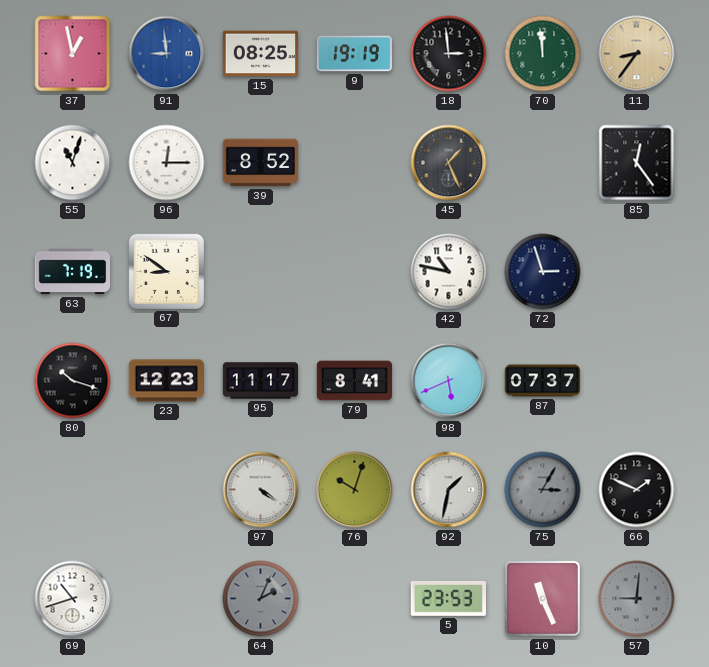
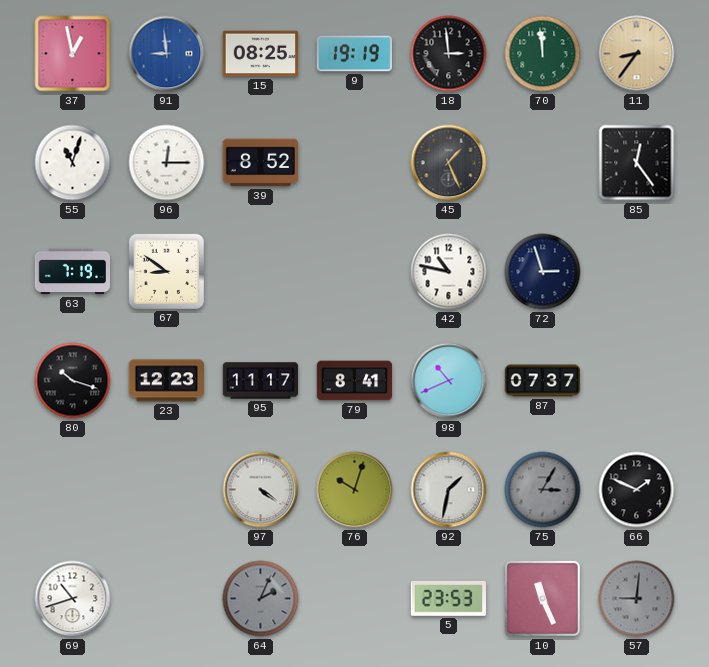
98: 5:41 -> 10:41 (449, 381)
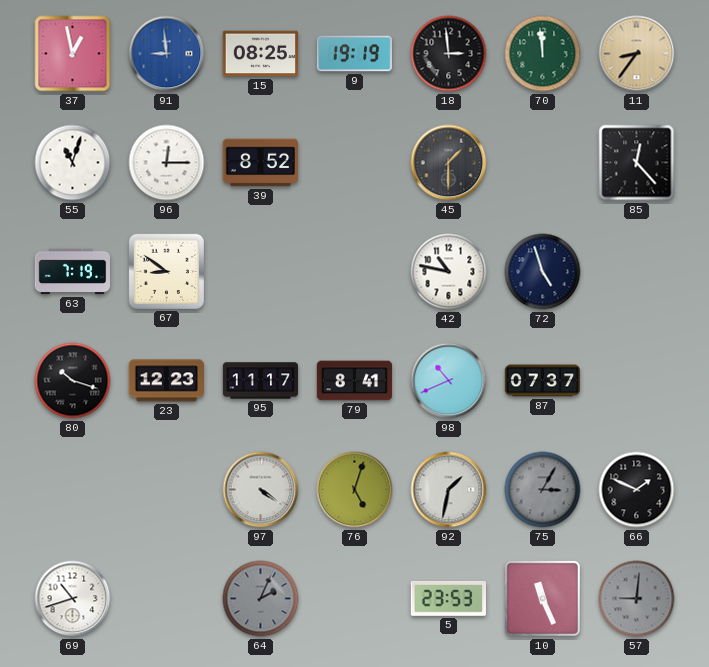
45: 1:26 -> 1:30 (449, 163)
85: 12:24 -> 12:23 (637, 163)
72: 2:57 -> 4:57 (543, 272)
76: 10:03 -> 5:03 (355, 490)
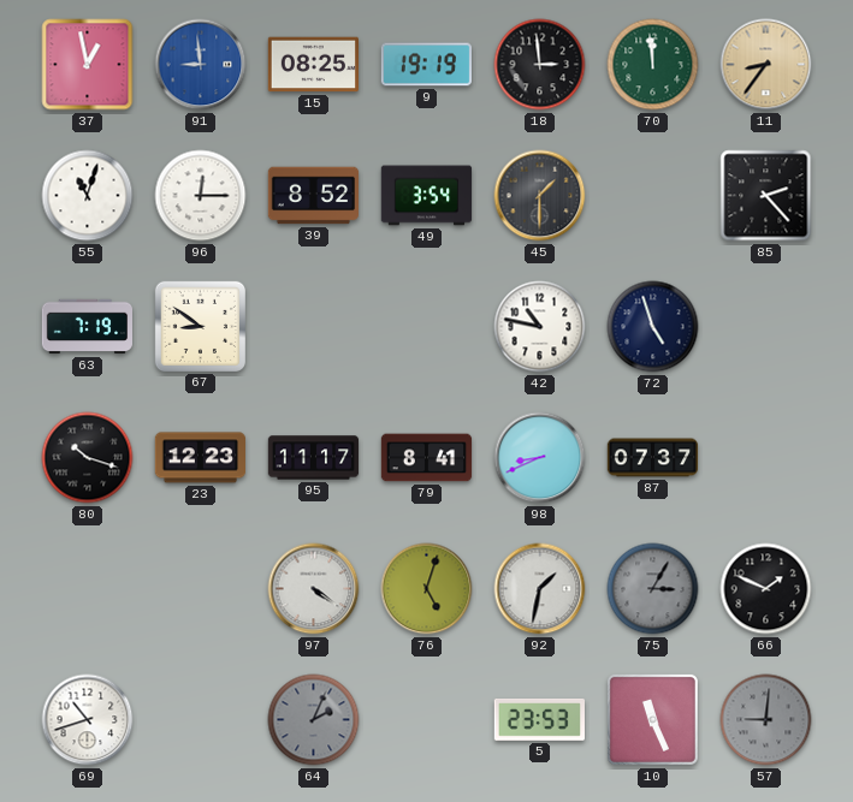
49: none -> 3:54 (427, 196)
85: 12:23 -> 2:23 (766, 196)
98: 10:41 -> 8:41 (540, 458)
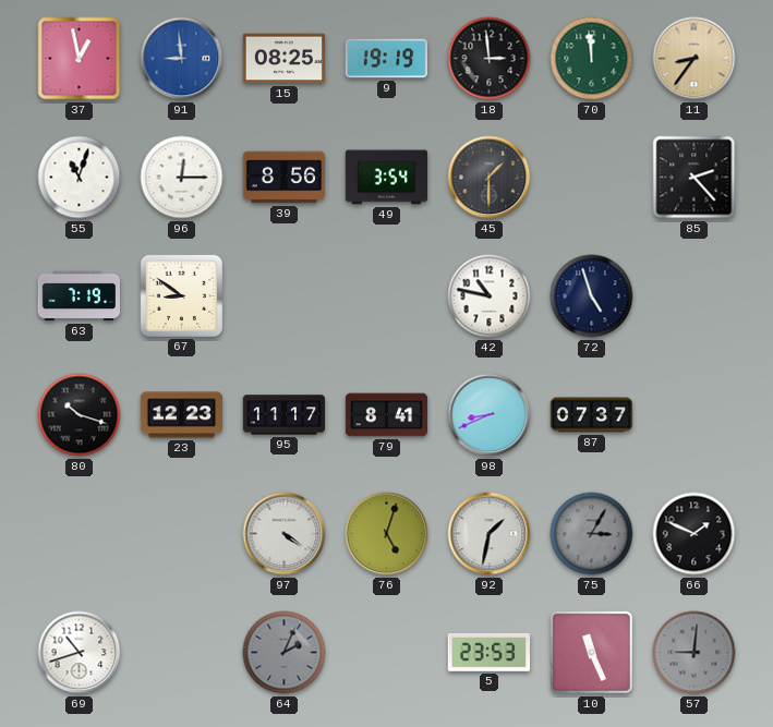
39: 8:52 -> 8:56 (285, 178)
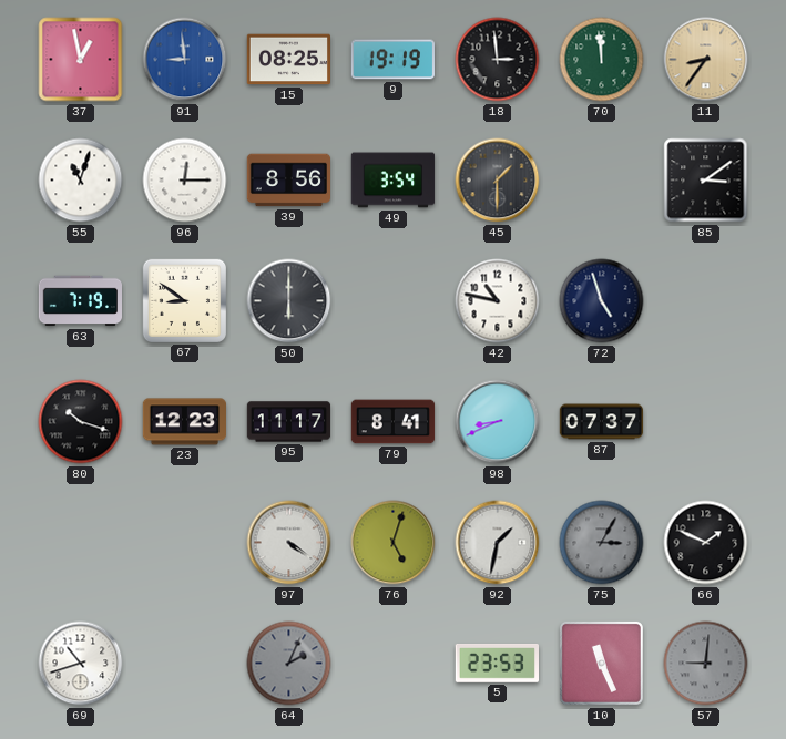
85: 2:23 -> 3:09 (706, 181)
50: none -> 6:00 (289, 301)
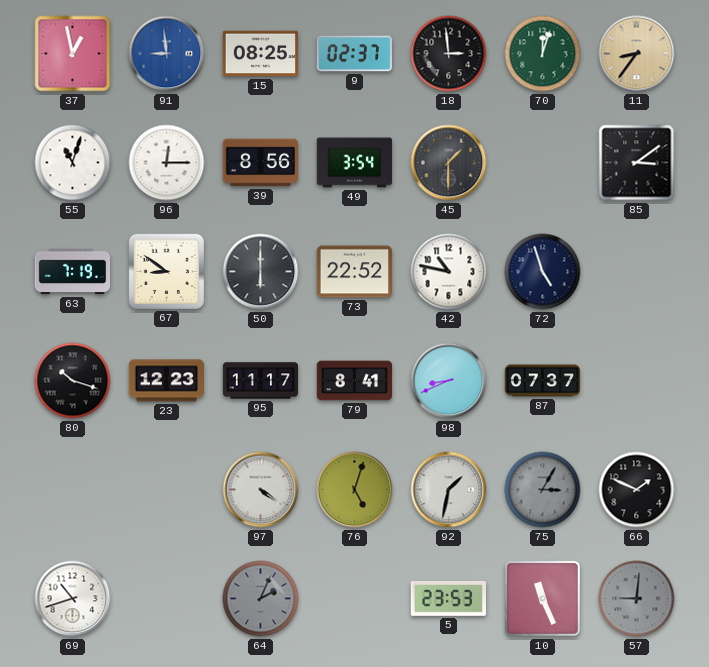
9: 19:19 -> 02:37 (355, 54)
70: 11:59 -> 12:03 (543, 54)
73: none -> 22:52 (354, 272)
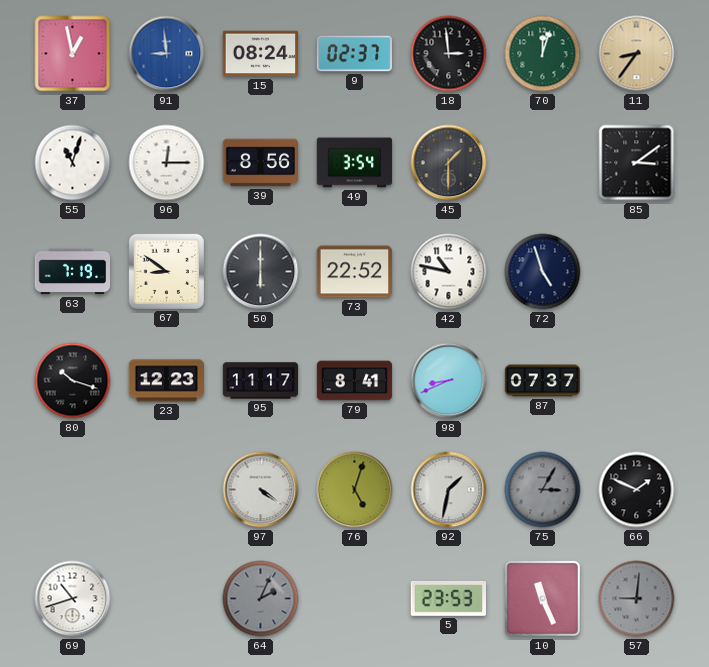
15: 08:25 -> 08:24 (260, 54)
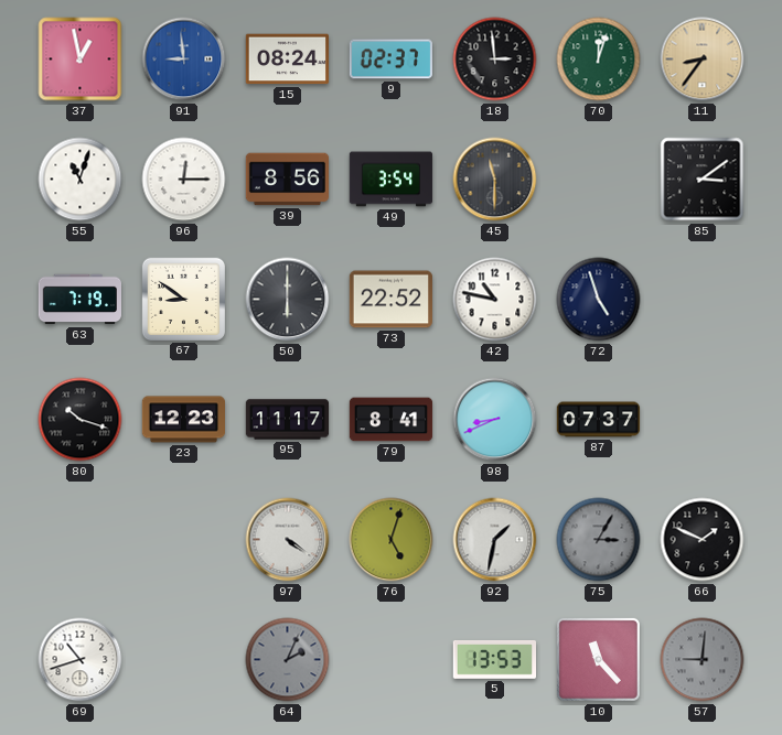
45: 1:30 -> 11:30 (495, 180)
5: 23:53 -> 13:53 (494, 660)
10: 11:26 -> 11:23 (598, 659)
